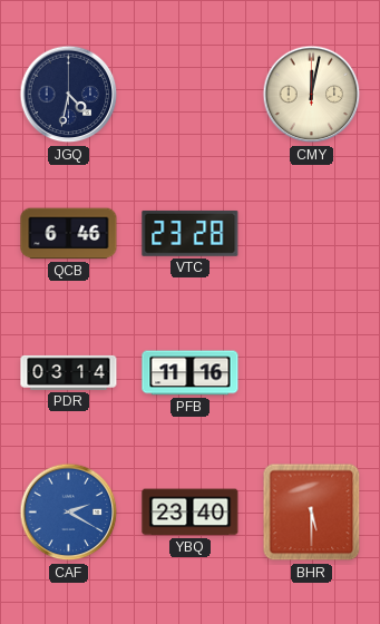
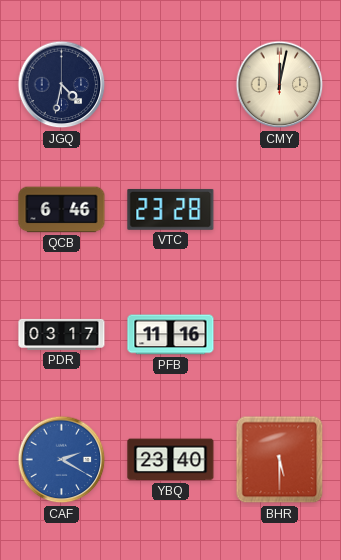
PDR: 03:14 -> 03:17 (62, 334)
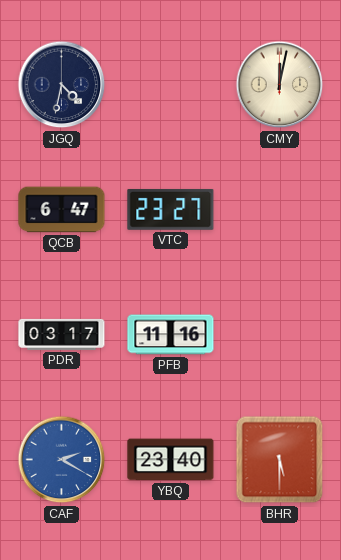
QCB: 6:46 -> 6:47 (62, 210)
VTC: 23:28 -> 23:27 (171, 209)
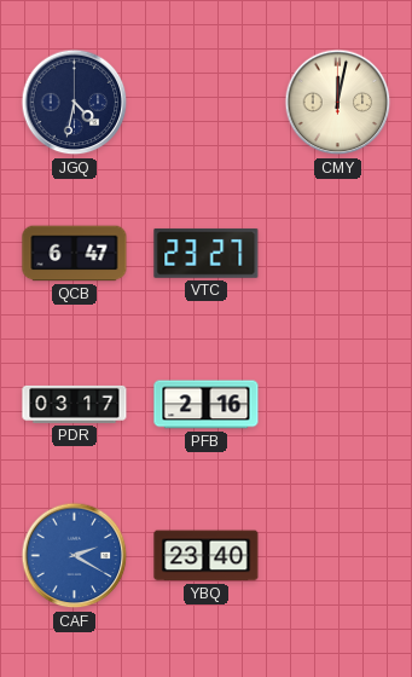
PFB: 11:16 -> 2:16 (207, 405)
BHR: 5:30 -> none (280, 460)
